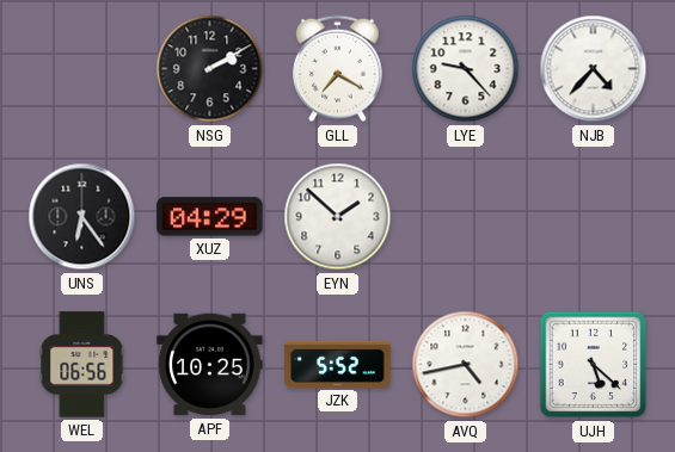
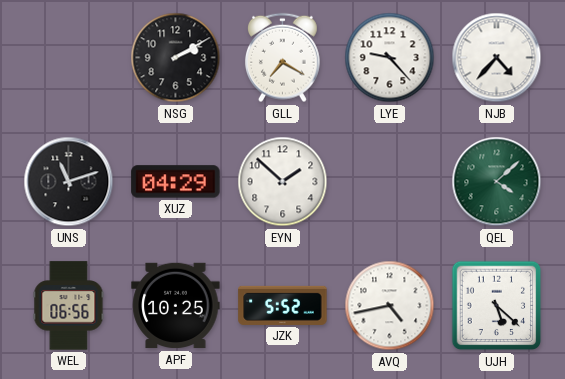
UNS: 6:24 -> 11:12 (69, 182)
QEL: none -> 4:08 (497, 182)
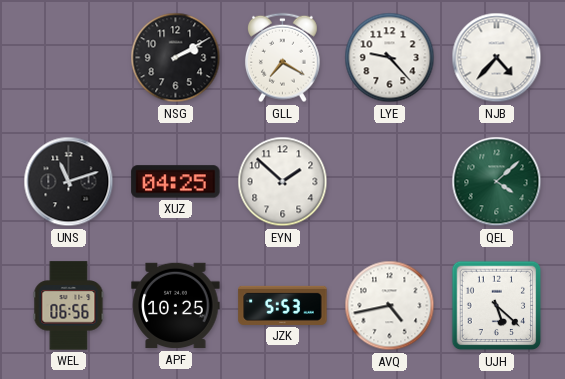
XUZ: 04:29 -> 04:25 (176, 182)
JZK: 5:52 -> 5:53 (283, 305)
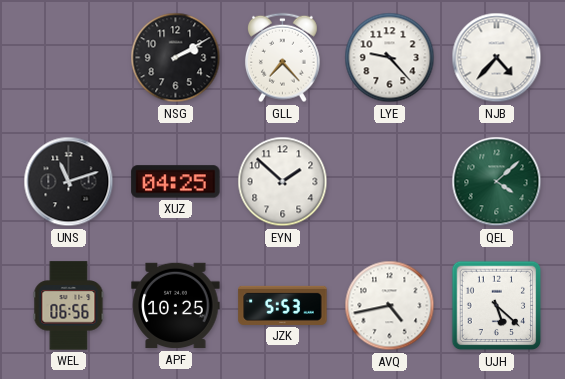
GLL: 7:20 -> 7:23 (282, 58)
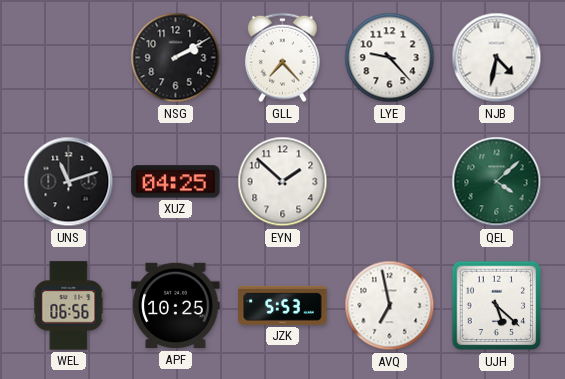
NJB: 4:37 -> 4:32 (497, 58)
AVQ: 4:43 -> 6:58 (390, 306)
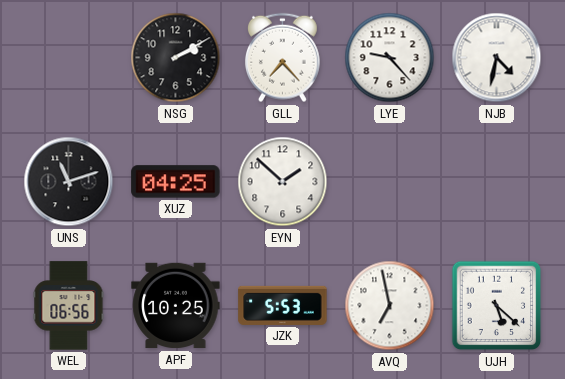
QEL: 4:08 -> none (497, 182)
